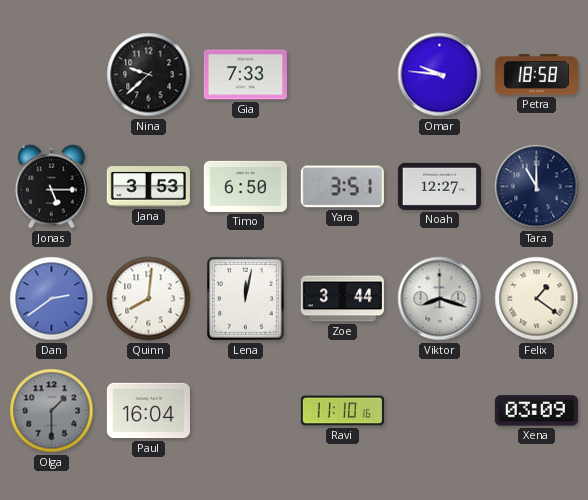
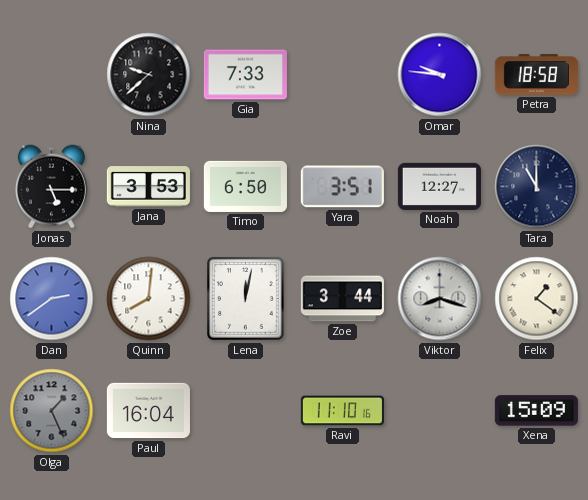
Olga: 1:30 -> 1:26 (52, 411)
Xena: 03:09 -> 15:09 (536, 411)
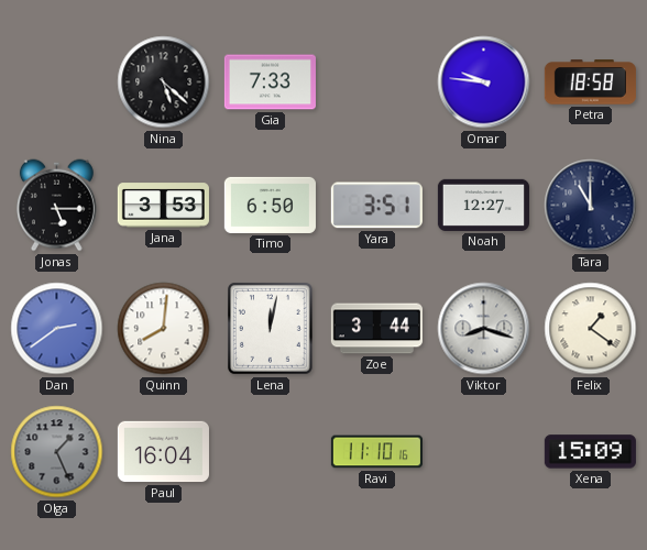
Nina: 9:38 -> 5:22 (164, 82)
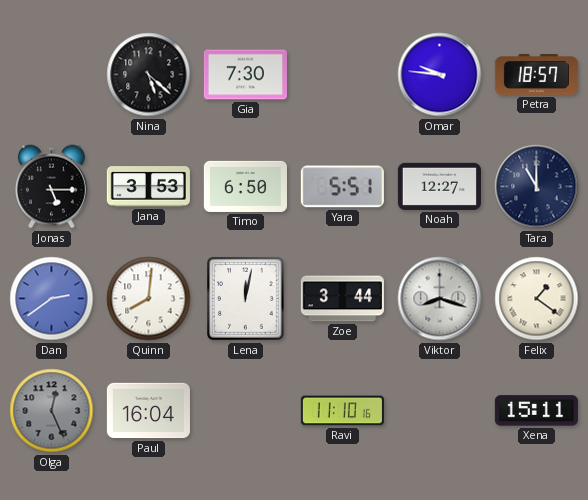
Gia: 7:33 -> 7:30 (245, 75)
Petra: 18:58 -> 18:57 (536, 75)
Yara: 3:51 -> 5:51 (342, 187)
Olga: 1:26 -> 12:26 (52, 411)
Xena: 15:09 -> 15:11 (536, 411)
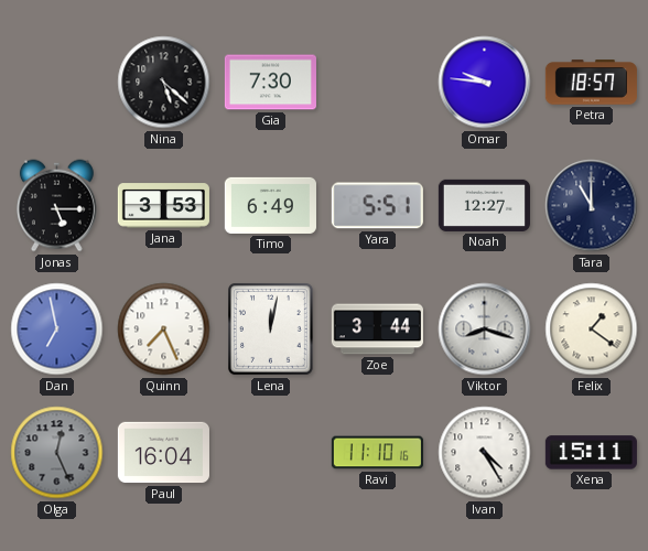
Timo: 6:50 -> 6:49 (270, 205)
Dan: 2:39 -> 6:58 (57, 329)
Quinn: 8:01 -> 7:26 (164, 329)
Ivan: none -> 4:25 (485, 453)
